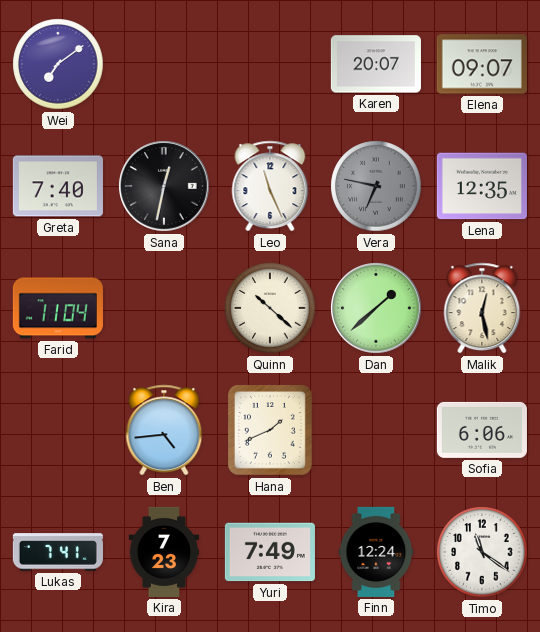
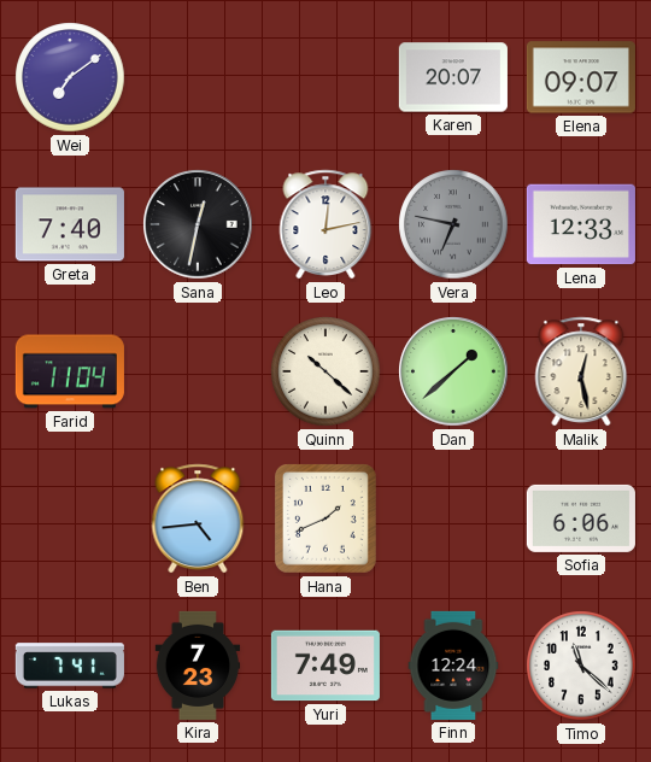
Leo: 11:26 -> 12:13 (325, 224)
Lena: 12:35 -> 12:33 (581, 224)
Timo: 11:21 -> 11:22 (581, 666)
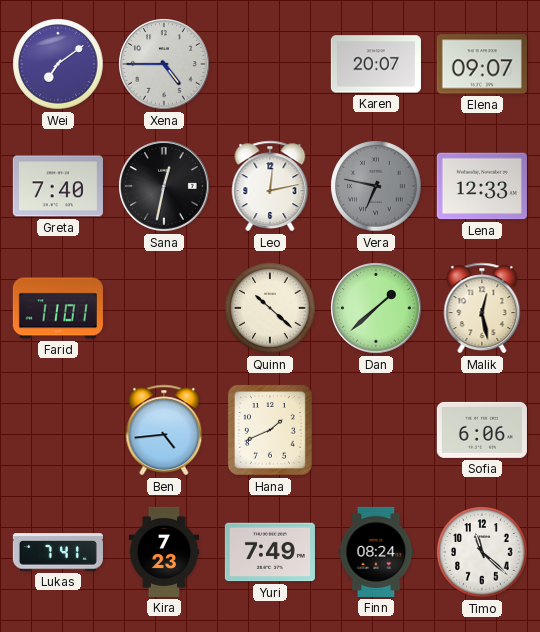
Xena: none -> 4:45 (164, 64)
Farid: 11:04 -> 11:01 (58, 308)
Finn: 12:24 -> 08:24 (376, 552)
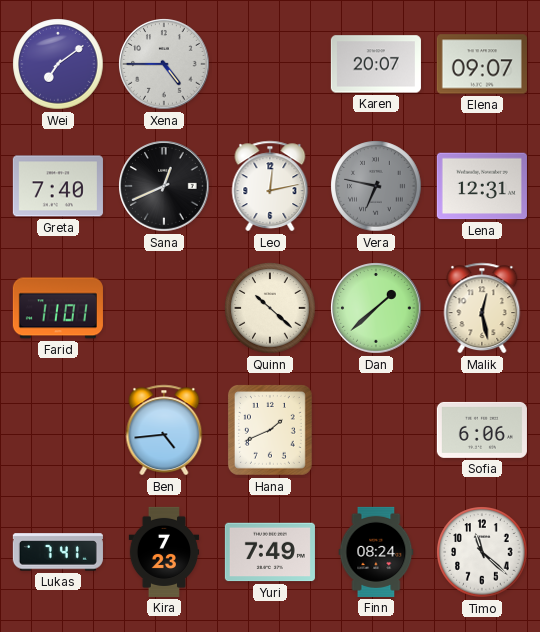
Sana: 12:32 -> 12:41 (164, 186)
Lena: 12:33 -> 12:31 (482, 186)
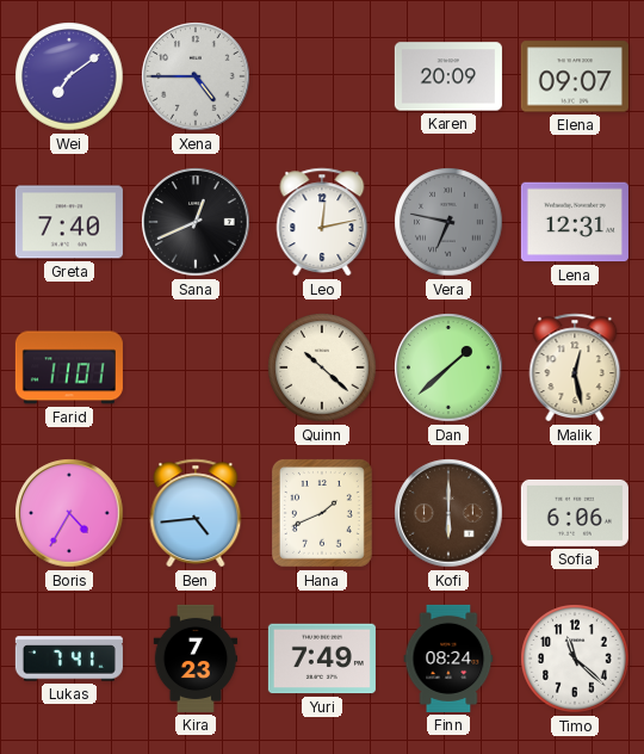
Karen: 20:07 -> 20:09 (448, 76)
Boris: none -> 4:35 (69, 513)
Kofi: none -> 6:00 (448, 513)
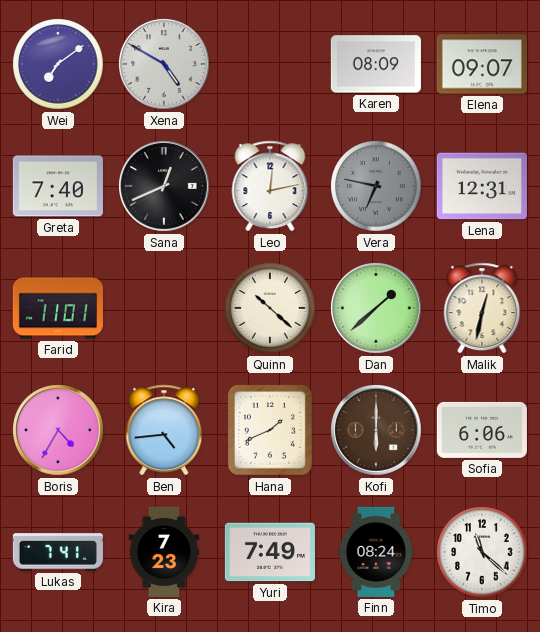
Xena: 4:45 -> 4:50 (164, 64)
Karen: 20:09 -> 08:09 (376, 64)
Malik: 12:28 -> 12:32 (482, 308)
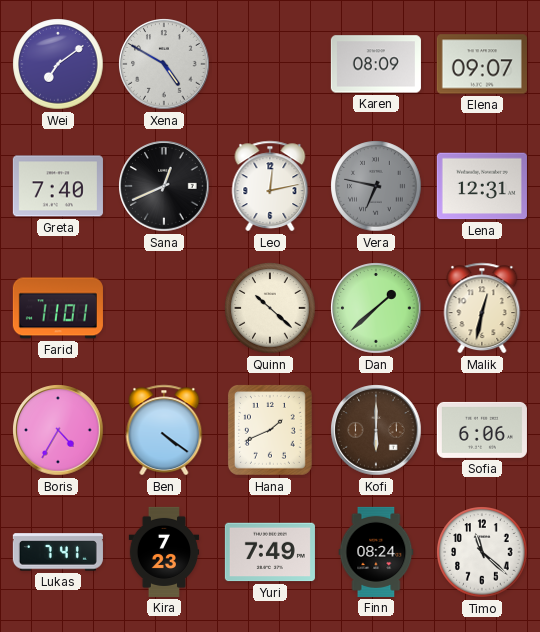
Ben: 4:44 -> 4:21 (164, 430)
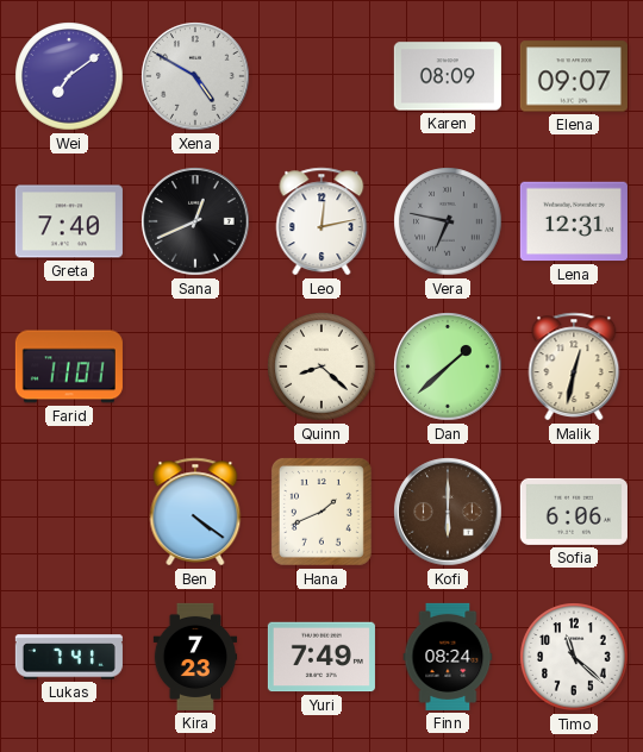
Quinn: 10:22 -> 8:22 (321, 366)
Boris: 4:35 -> none (58, 430)
